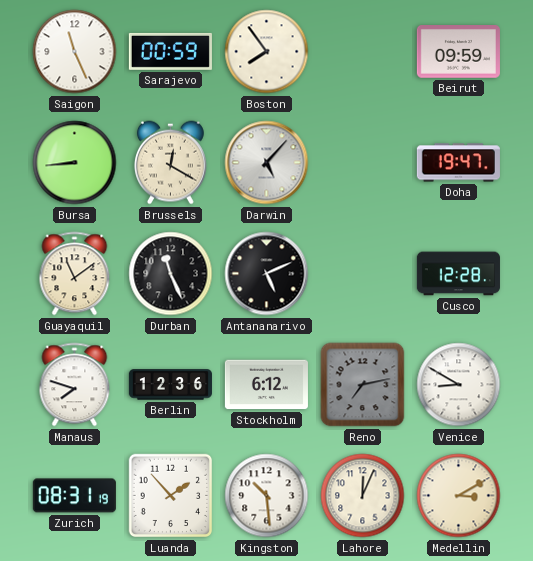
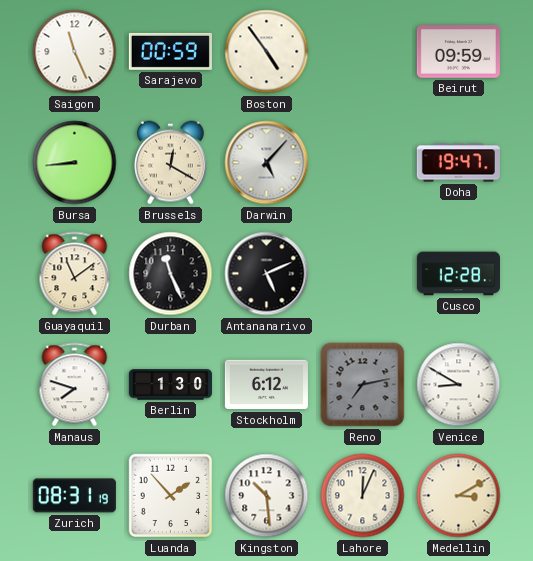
Boston: 7:54 -> 4:54 (267, 52)
Berlin: 12:36 -> 1:30 (170, 385)
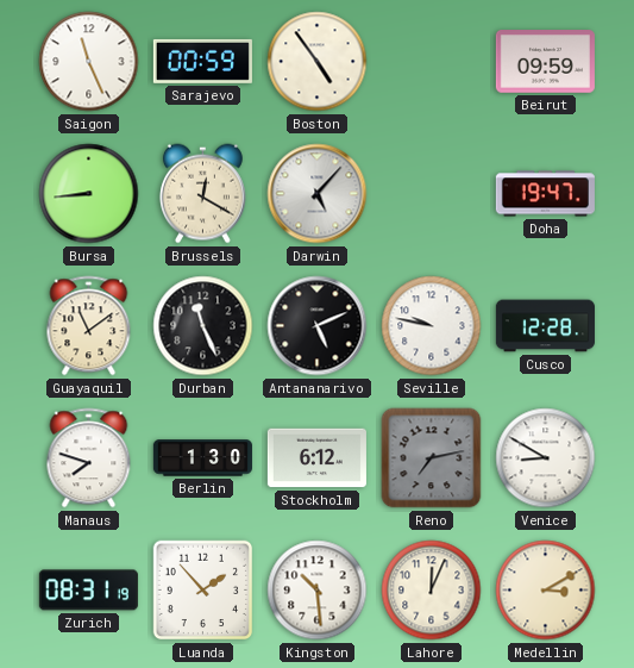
Seville: none -> 9:47 (432, 326)
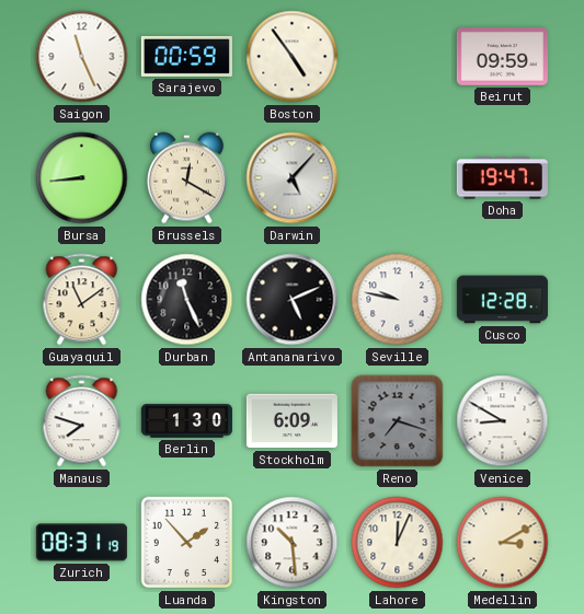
Stockholm: 6:12 -> 6:09 (291, 421)
Reno: 7:13 -> 7:18 (398, 421)
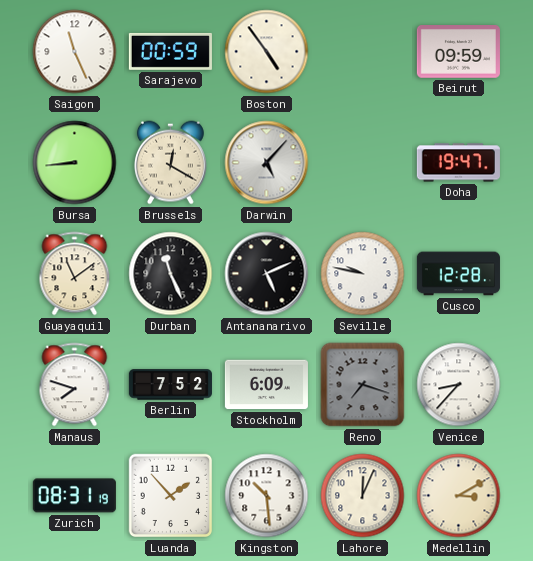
Berlin: 1:30 -> 7:52 (170, 385)
Venice: 8:50 -> 8:37 (459, 385)
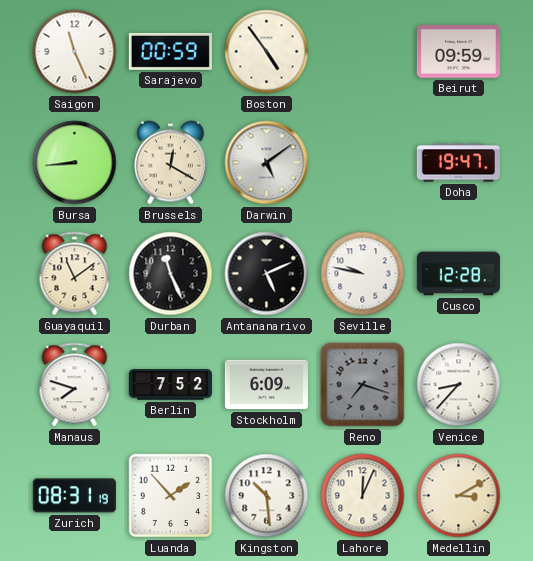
Darwin: 5:07 -> 5:09 (267, 163)
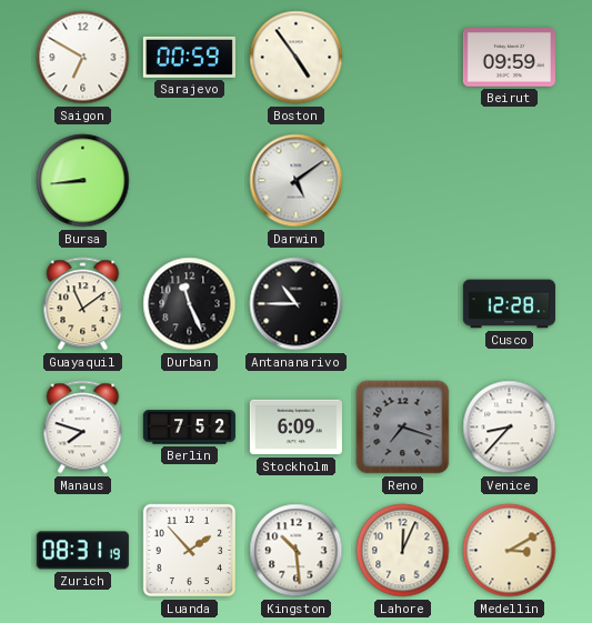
Saigon: 11:26 -> 6:50 (83, 58)
Brussels: 12:20 -> none (170, 163)
Doha: 19:47 -> none (458, 163)
Antananarivo: 5:11 -> 10:45 (297, 304)
Seville: 9:47 -> none (363, 274)
